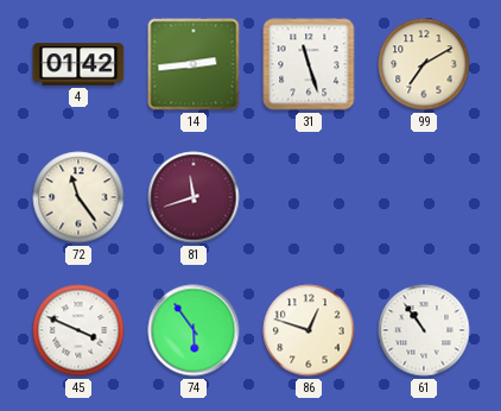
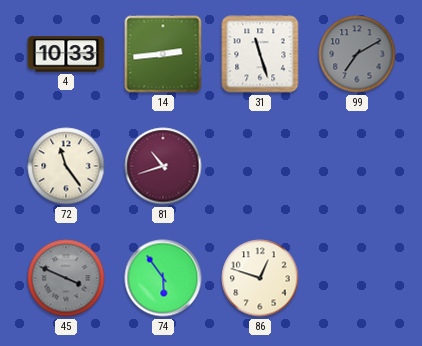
4: 01:42 -> 10:33 (66, 54)
99 dial: cream -> grey (357, 54)
81: 11:42 -> 10:42 (163, 166)
45 dial: white -> grey (66, 278)
61: 10:54 -> none (424, 330)
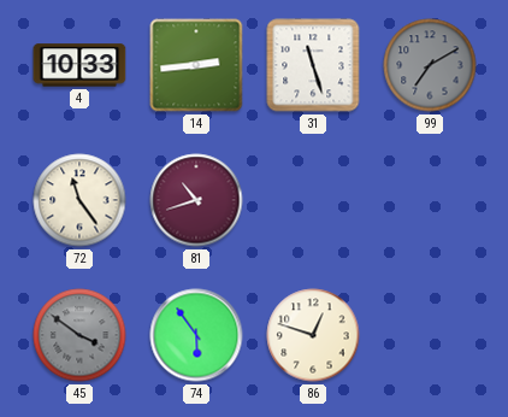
45: 3:49 -> 3:51 (79, 335)
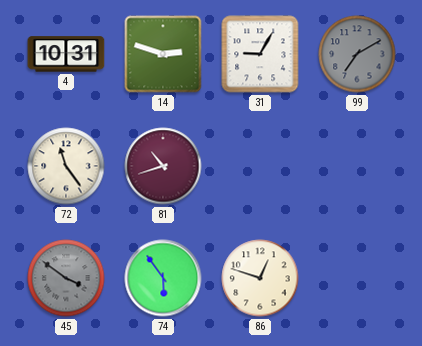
4: 10:33 -> 10:31 (66, 54)
14: 2:44 -> 2:48 (163, 54)
31: 11:27 -> 9:05 (260, 54)
